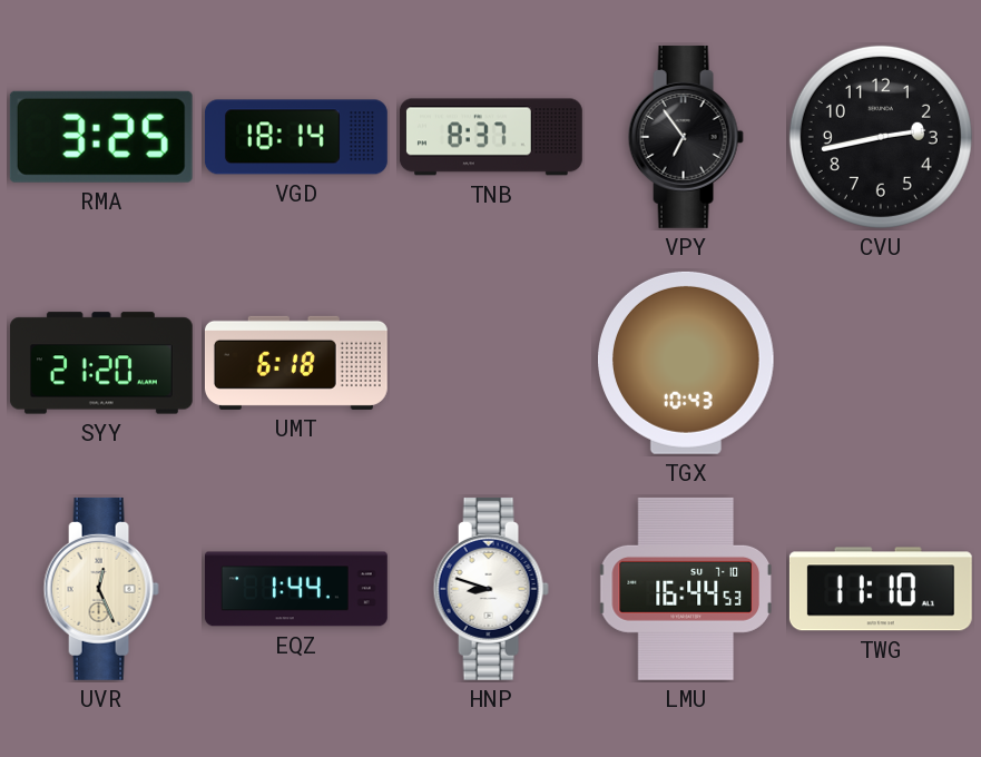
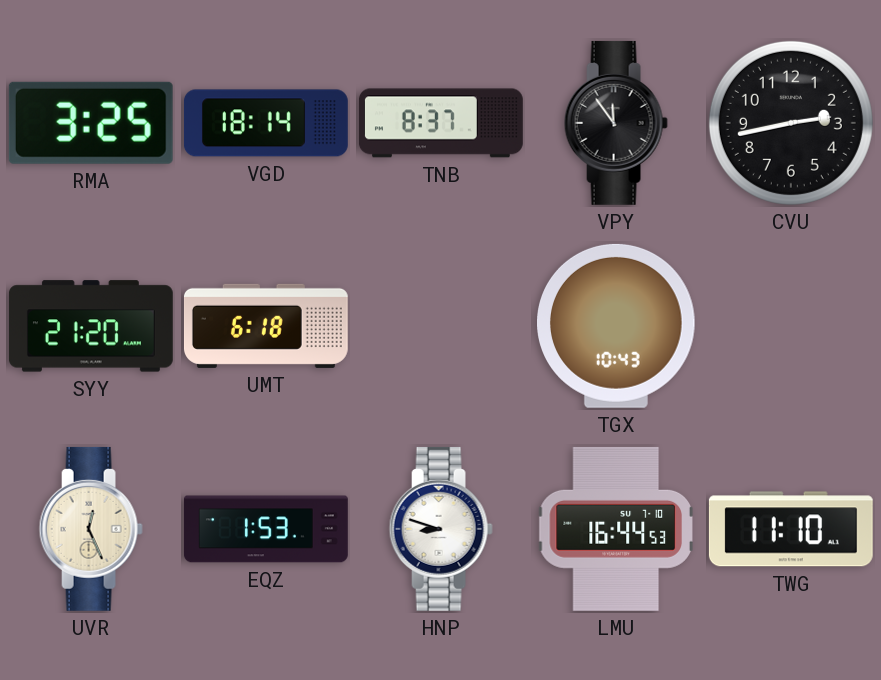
VPY: 6:54 -> 11:54 (616, 123)
EQZ: 1:44 -> 1:53 (266, 529)
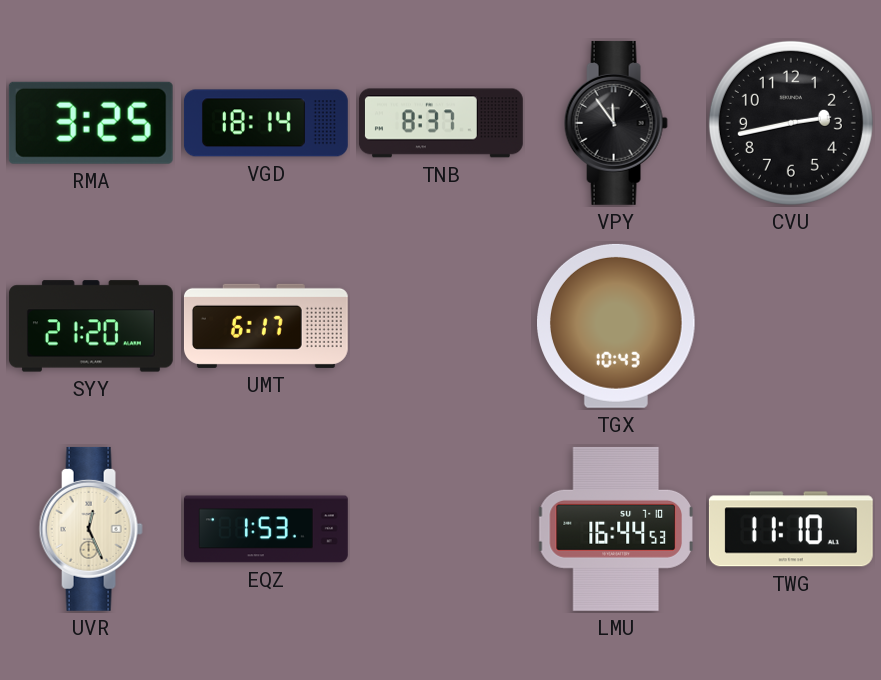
UMT: 6:18 -> 6:17 (266, 326)
HNP: 8:48 -> none (441, 529)
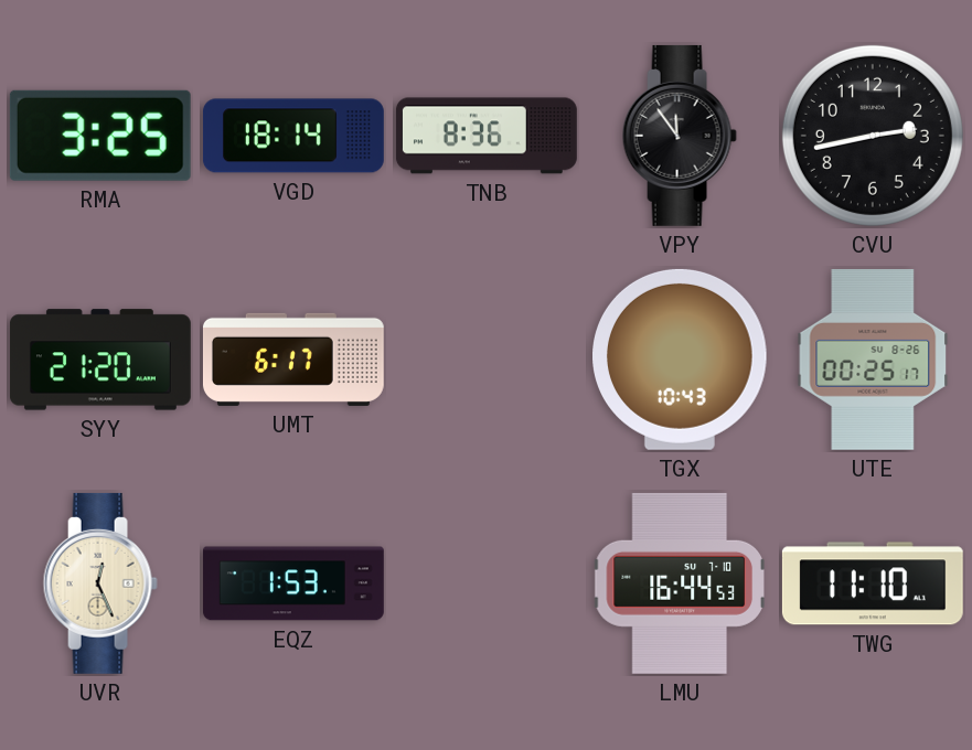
TNB: 8:37 -> 8:36 (487, 136)
UTE: none -> 00:25 (873, 360)
